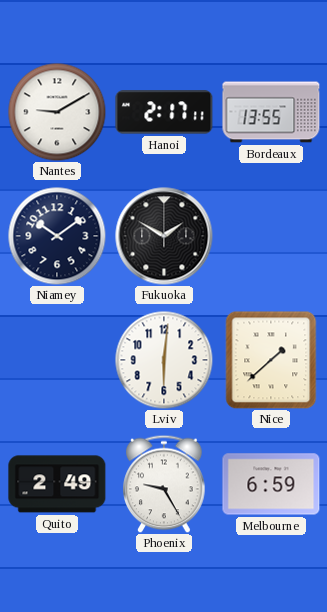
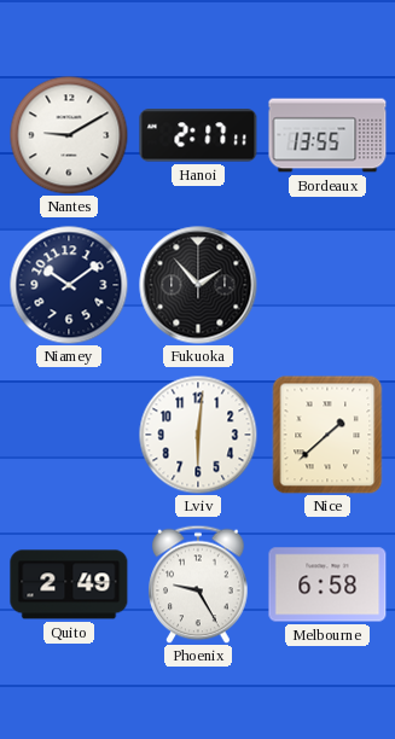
Fukuoka: 1:50 -> 1:53 (198, 285)
Melbourne: 6:59 -> 6:58 (327, 584)
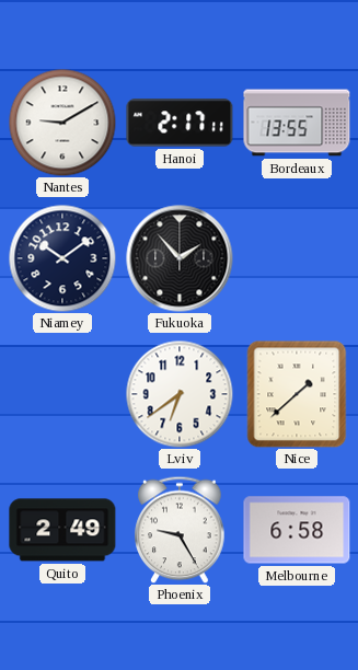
Lviv: 6:01 -> 6:39 (180, 394)
